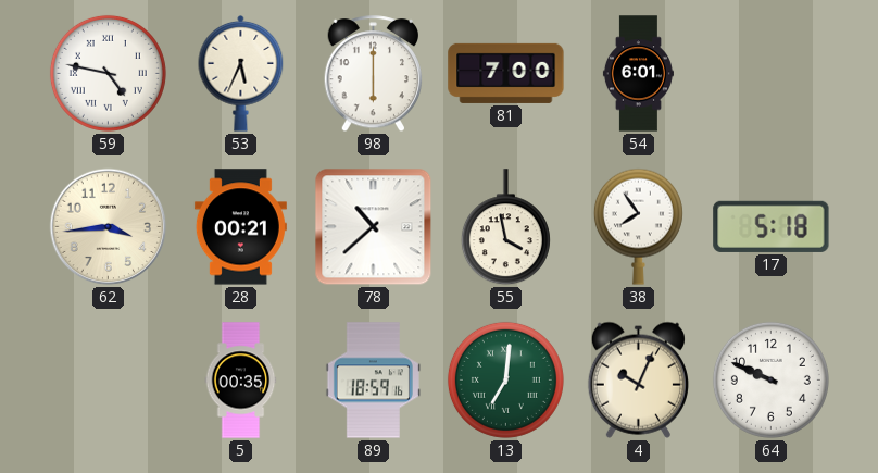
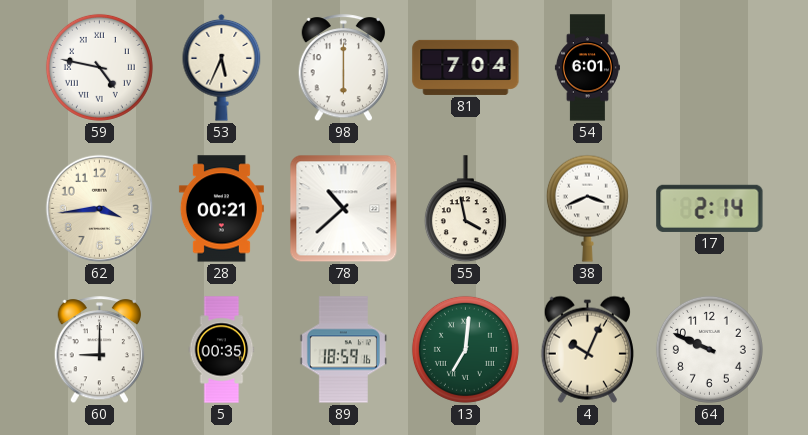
81: 7:00 -> 7:04 (466, 67)
38: 7:54 -> 3:41 (587, 208)
17: 5:18 -> 2:14 (710, 208)
60: none -> 9:00 (100, 350)
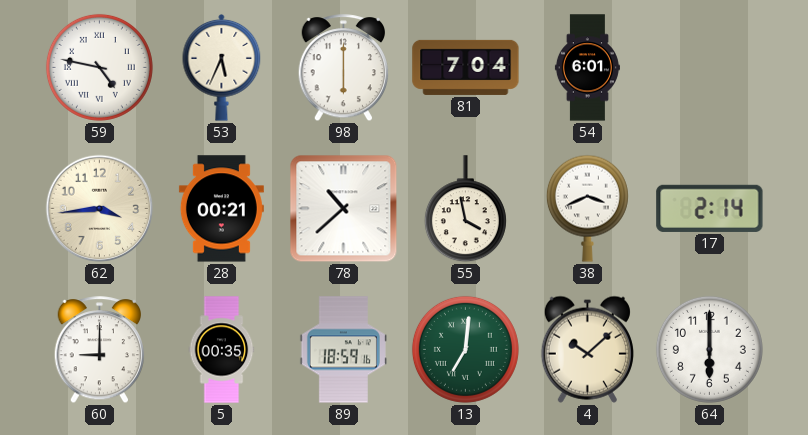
4: 10:04 -> 10:08 (587, 349)
64: 9:49 -> 6:00 (709, 349)
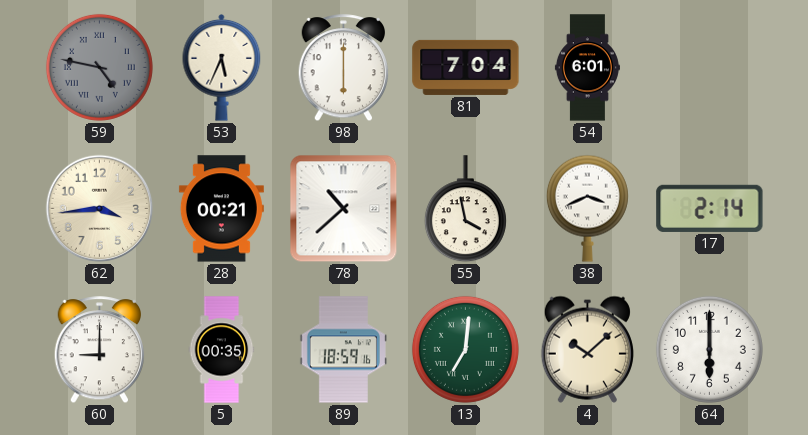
59 dial: white -> grey (99, 67)
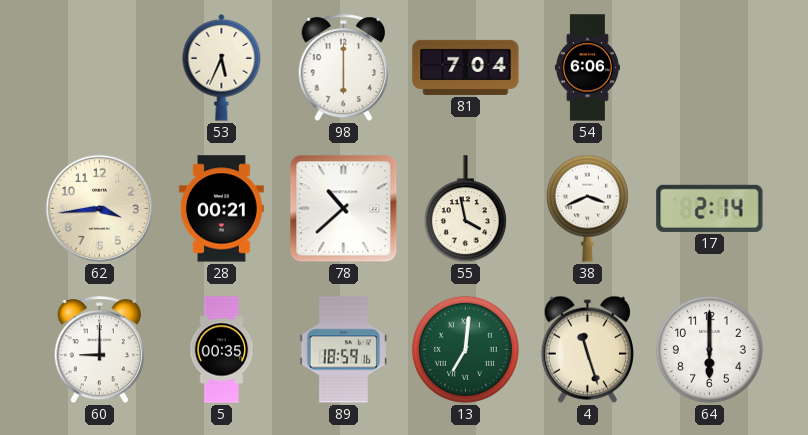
59: 4:47 -> none (99, 67)
54: 6:01 -> 6:06 (587, 68)
4: 10:08 -> 11:27 (587, 349)
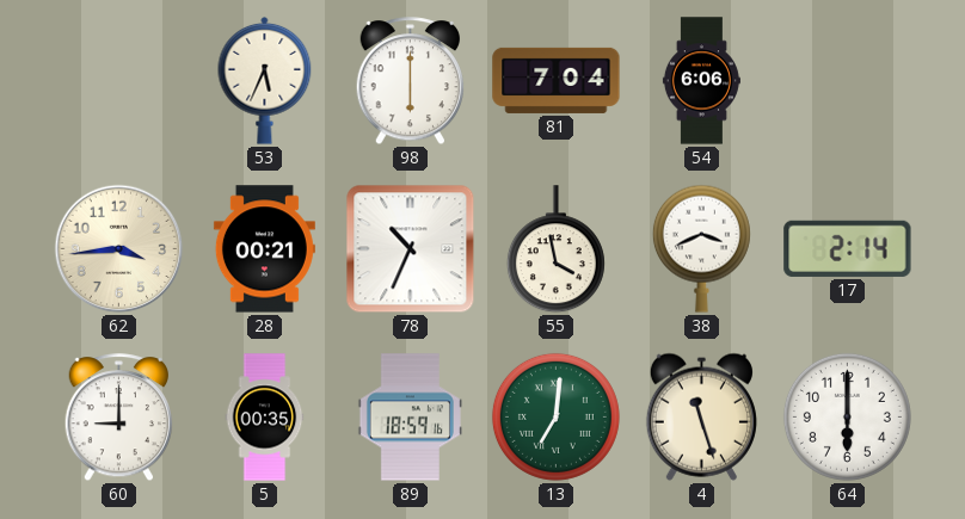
78: 10:38 -> 10:34 (411, 249)
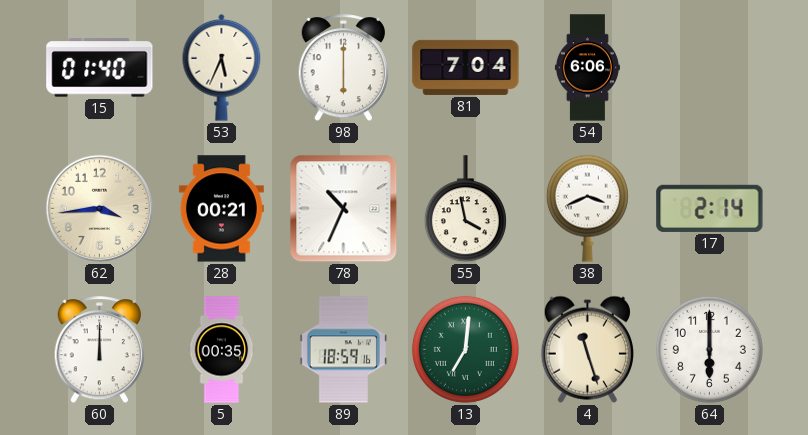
15: none -> 01:40 (100, 68)
60: 9:00 -> 12:00 (100, 350)
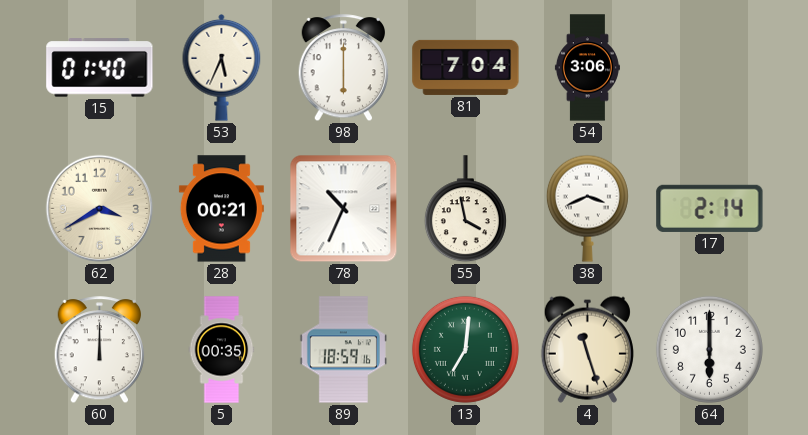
54: 6:06 -> 3:06 (587, 68)
62: 3:44 -> 3:40 (100, 209)
